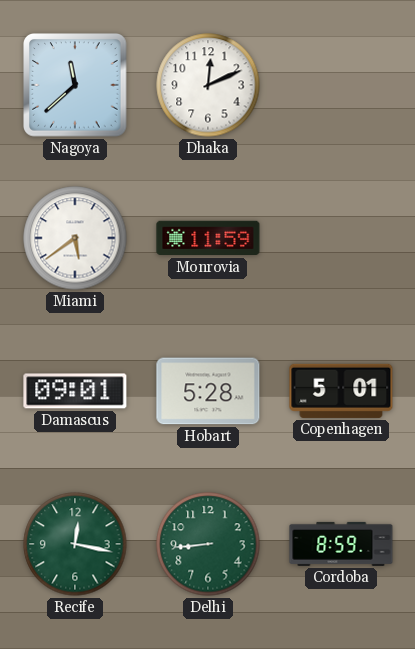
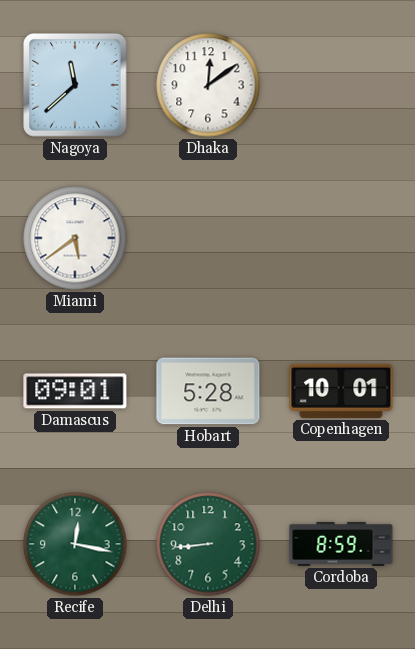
Dhaka: 12:11 -> 12:09 (208, 85)
Monrovia: 11:59 -> none (208, 238)
Copenhagen: 5:01 -> 10:01 (341, 391)
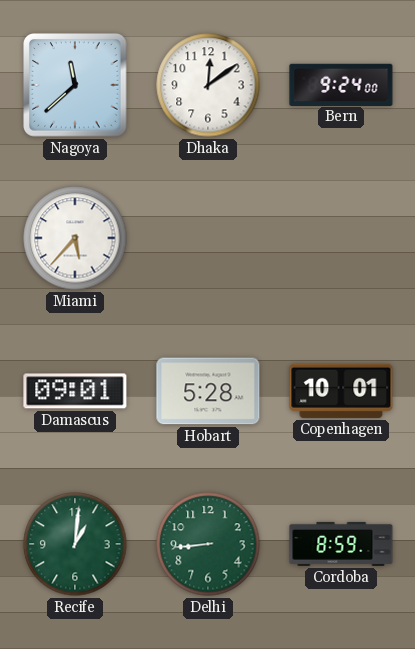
Bern: none -> 9:24 (341, 84)
Miami: 5:39 -> 5:37 (75, 238)
Recife: 12:17 -> 1:01 (75, 544)
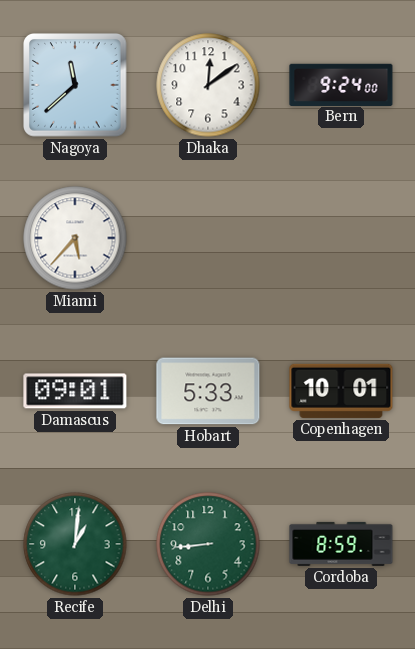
Hobart: 5:28 -> 5:33 (208, 391)
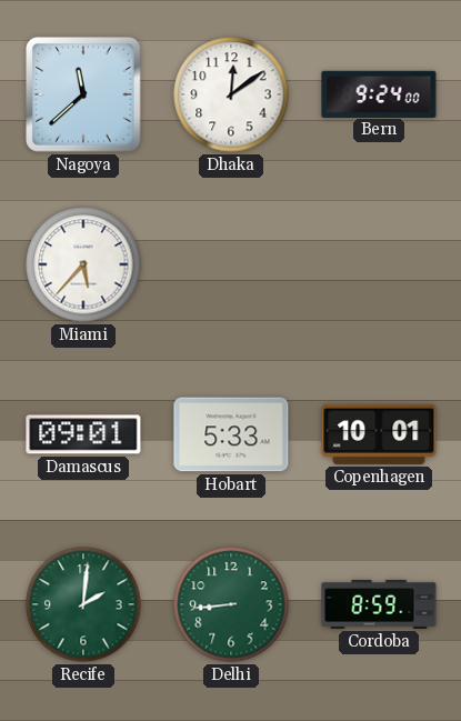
Recife: 1:01 -> 2:01 (83, 604)
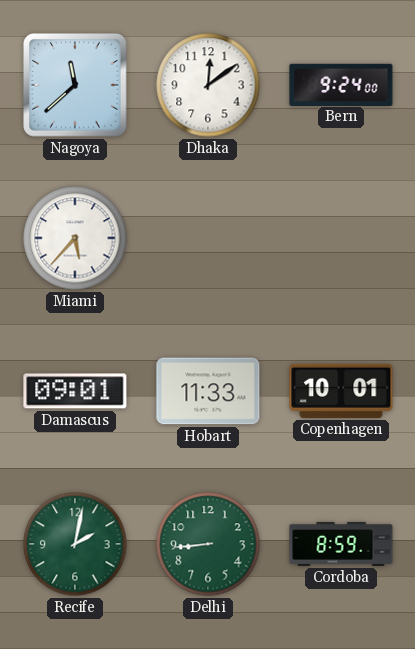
Hobart: 5:33 -> 11:33 (208, 391)
Recife: 2:01 -> 2:02 (75, 544)
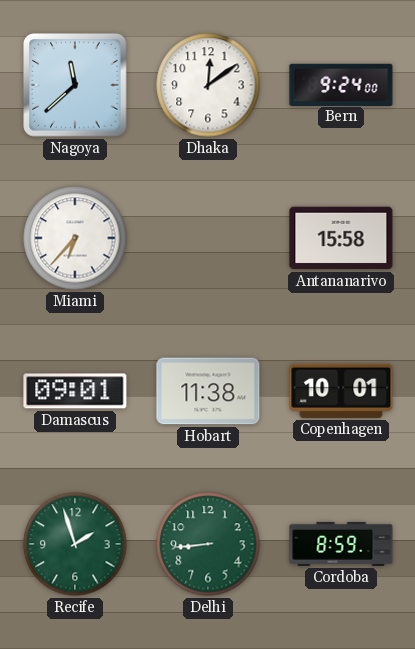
Miami: 5:37 -> 6:37 (75, 238)
Antananarivo: none -> 15:58 (341, 238)
Hobart: 11:33 -> 11:38 (208, 391)
Recife: 2:02 -> 1:57 (75, 544)
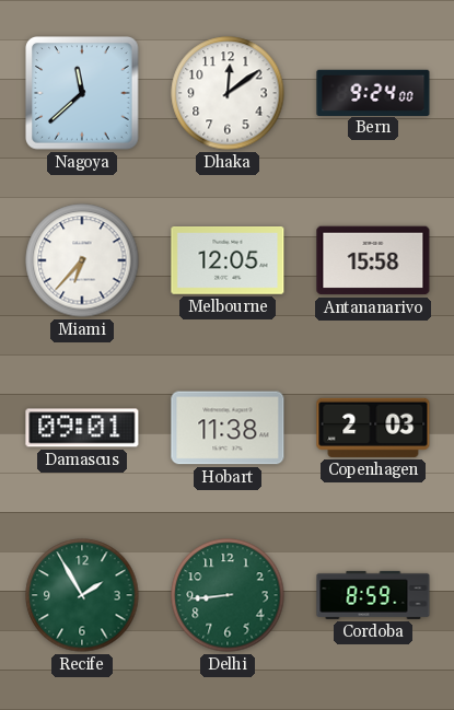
Melbourne: none -> 12:05 (228, 261)
Copenhagen: 10:01 -> 2:03 (373, 428)
Recife: 1:57 -> 1:55 (82, 595)
